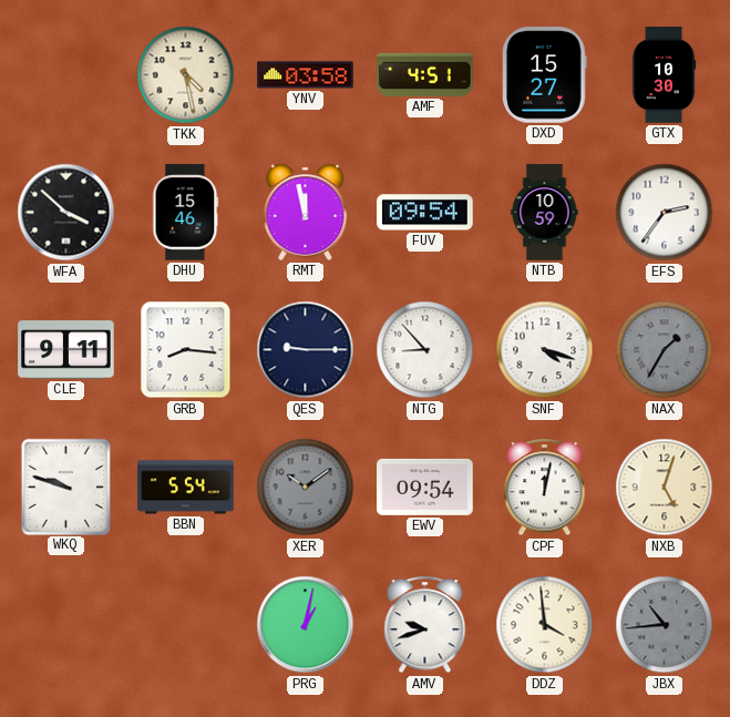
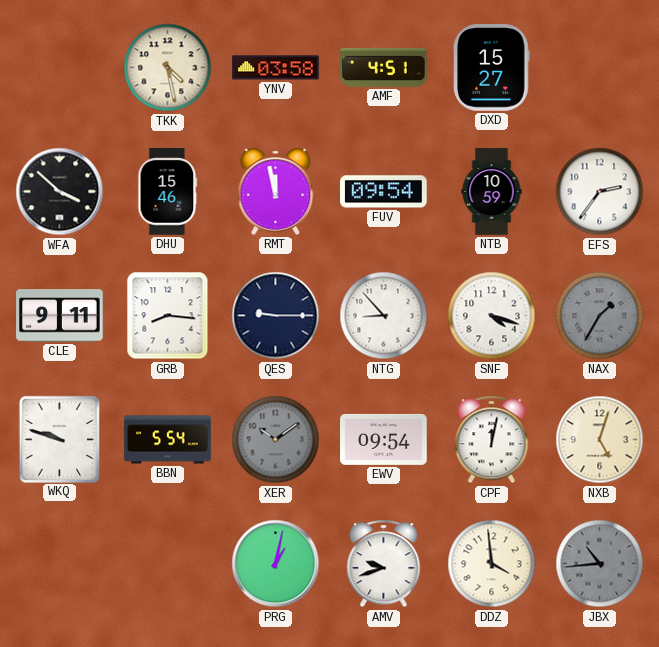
GTX: 10:30 -> none (664, 75)
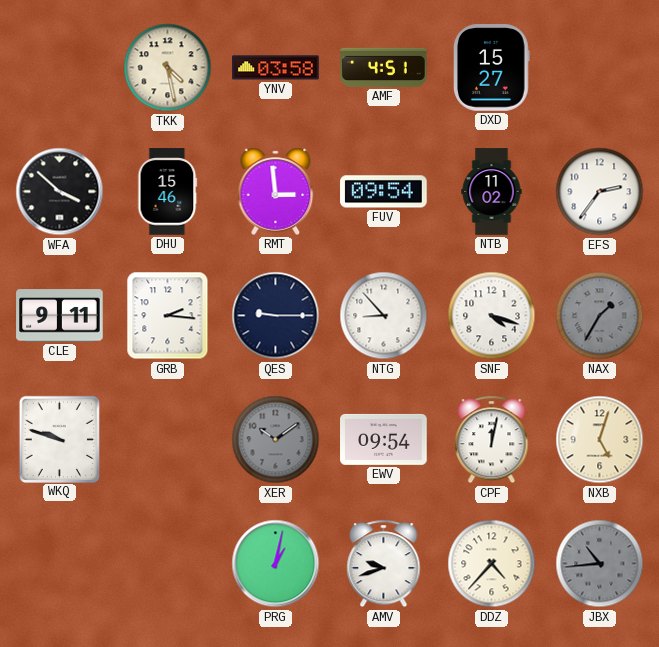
RMT: 11:58 -> 2:59 (276, 191)
NTB: 10:59 -> 11:02 (492, 192)
GRB: 8:16 -> 2:16 (168, 316)
BBN: 5:54 -> none (168, 440)
DDZ: 3:59 -> 4:37 (492, 564)
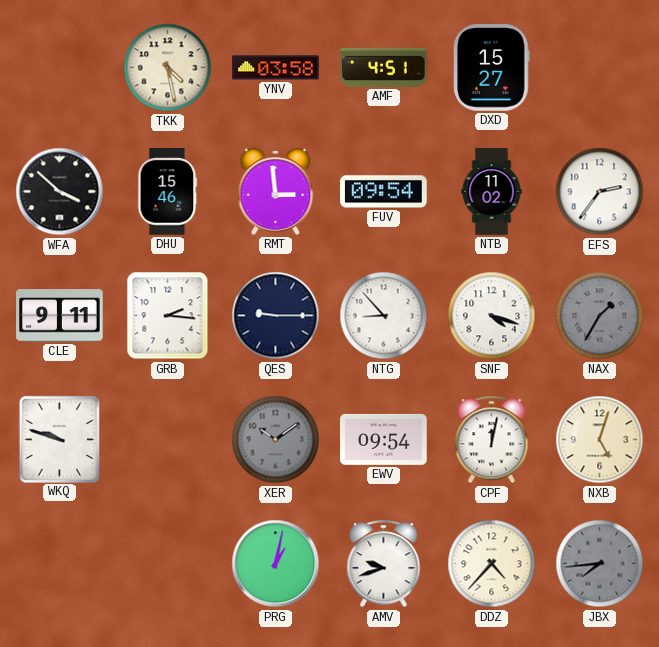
JBX: 10:44 -> 7:44 (600, 564)
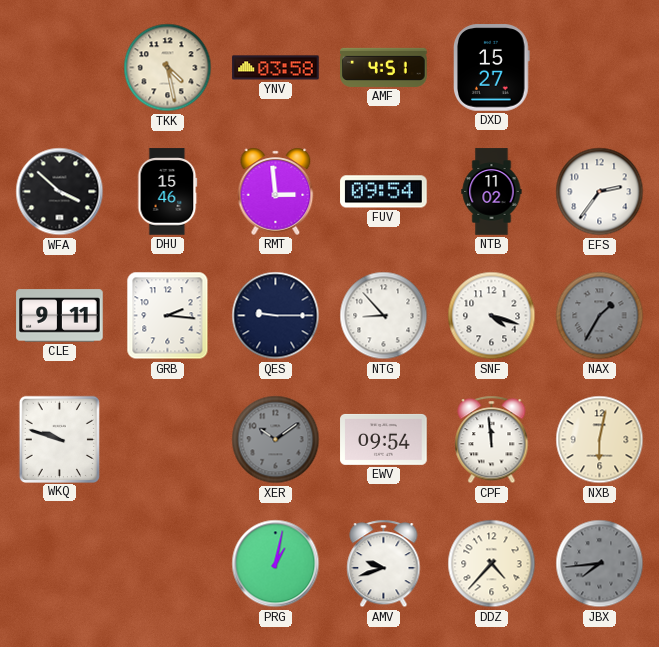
CPF: 12:02 -> 11:59 (492, 440)
NXB: 5:03 -> 6:02 (600, 440)
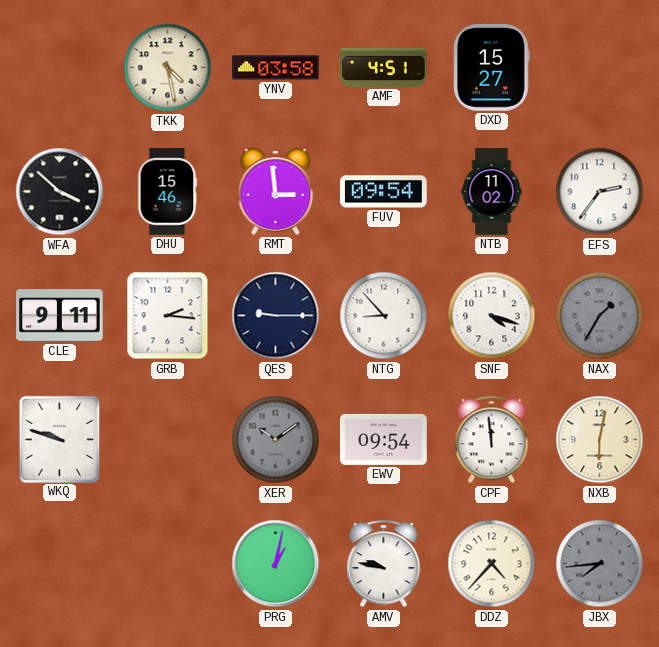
AMV: 9:42 -> 9:47 (384, 564)
